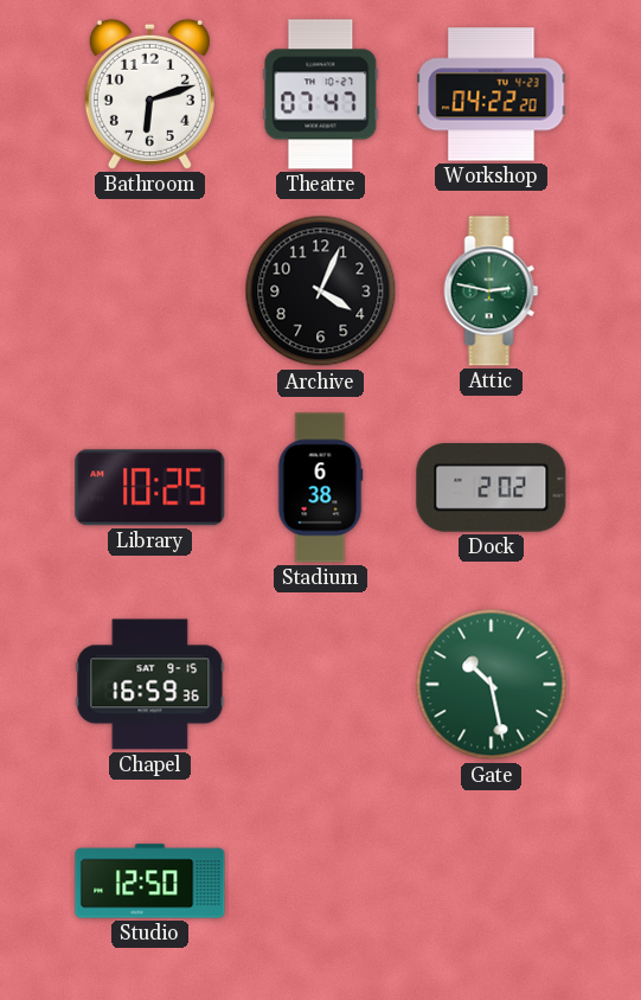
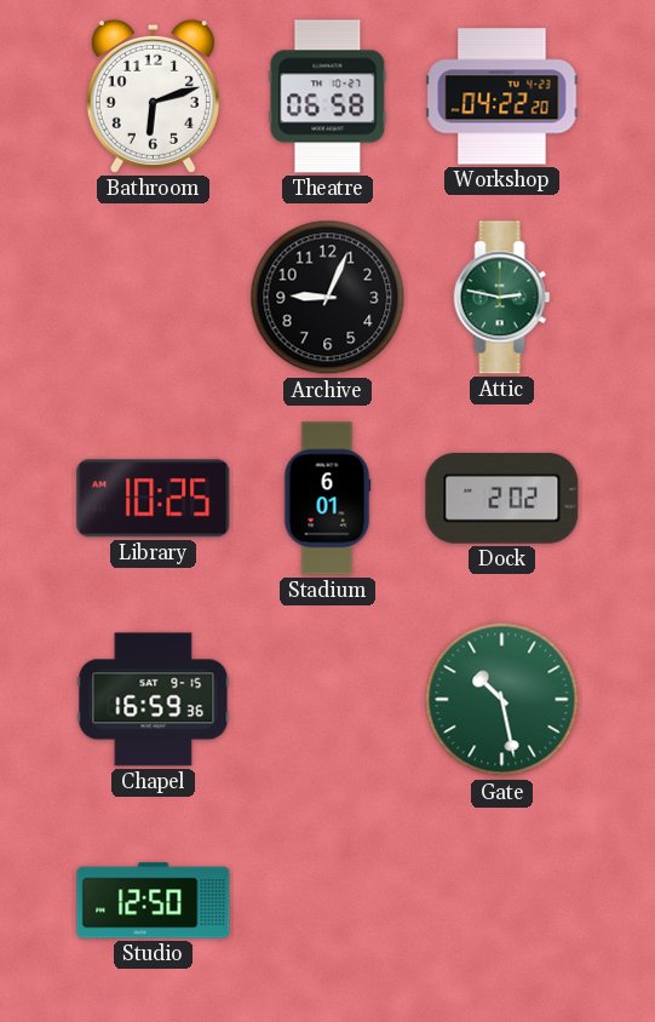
Theatre: 07:47 -> 06:58 (328, 97)
Archive: 4:04 -> 9:04 (328, 298)
Stadium: 6:38 -> 6:01 (327, 499)
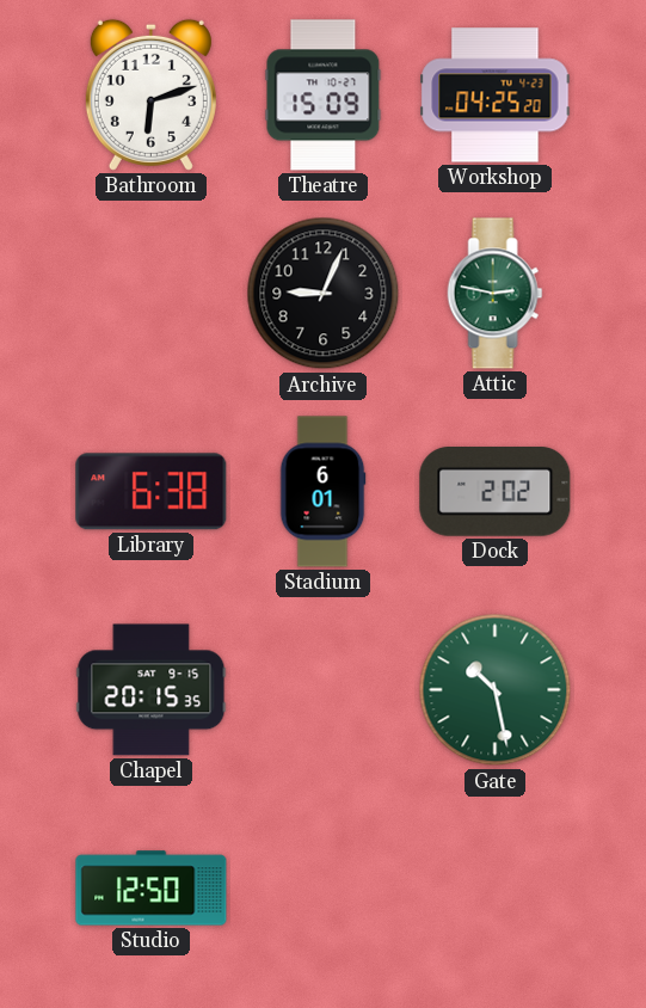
Theatre: 06:58 -> 15:09 (324, 96)
Workshop: 04:22 -> 04:25 (496, 96)
Library: 10:25 -> 6:38 (152, 492)
Chapel: 16:59 -> 20:15 (152, 690)
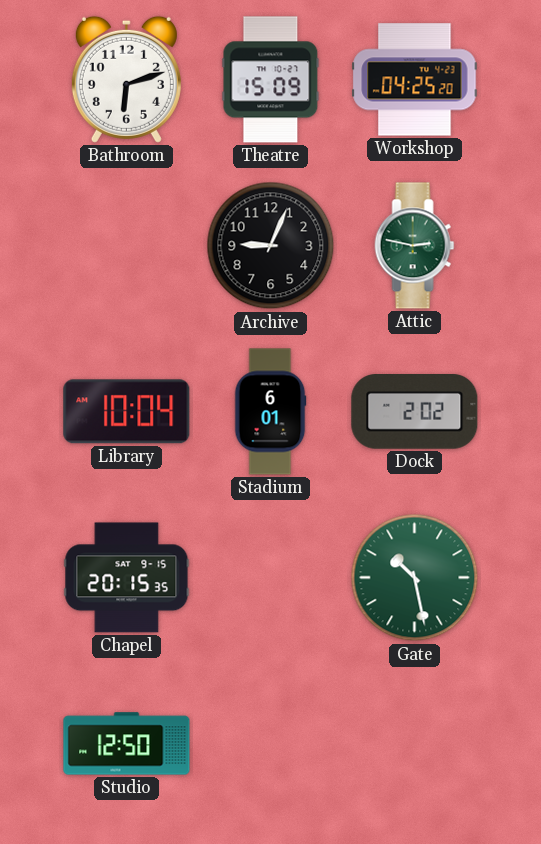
Library: 6:38 -> 10:04 (127, 412)
